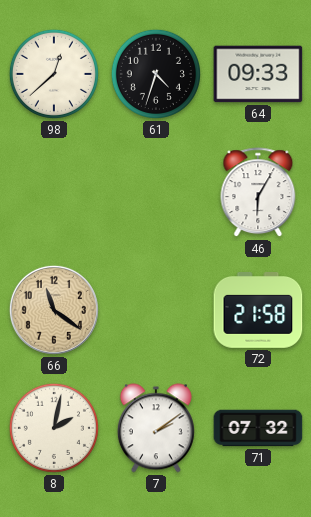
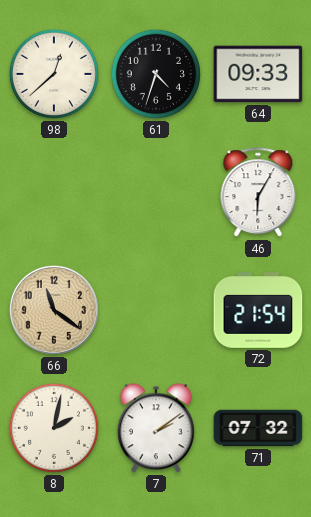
72: 21:58 -> 21:54 (258, 311)
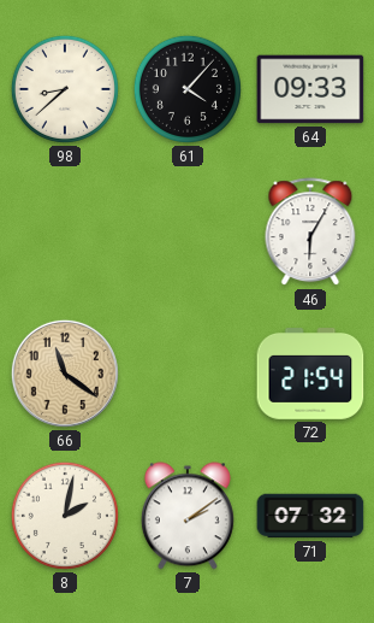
98: 12:38 -> 8:38 (65, 89)
61: 4:33 -> 4:07 (188, 89)
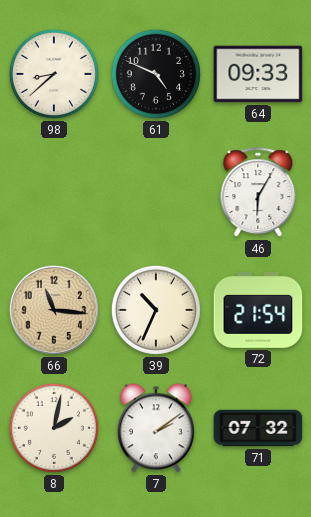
61: 4:07 -> 4:49 (156, 74)
66: 11:21 -> 11:16 (54, 310)
39: none -> 10:34 (156, 310)
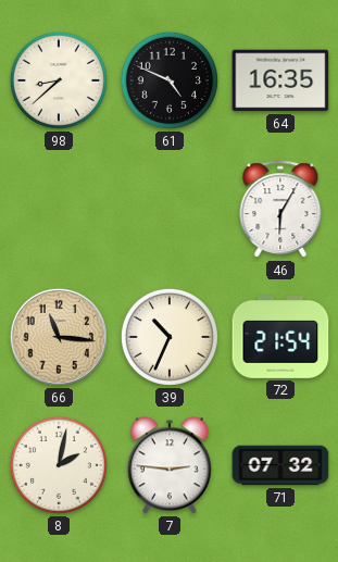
64: 09:33 -> 16:35 (280, 80)
7: 2:09 -> 2:46 (170, 465)
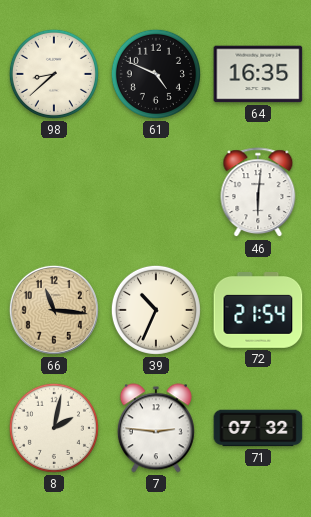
46: 6:05 -> 6:01 (258, 193)
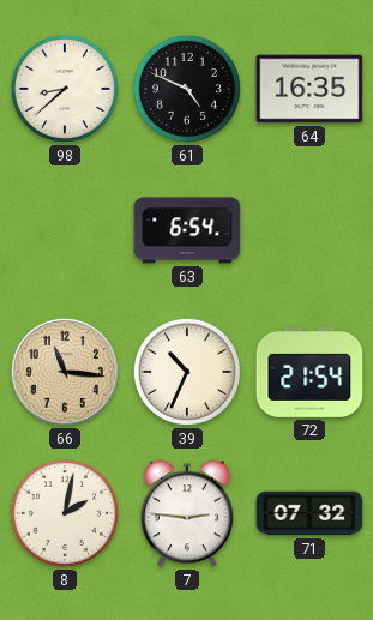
63: none -> 6:54 (187, 230)
46: 6:01 -> none (258, 193)
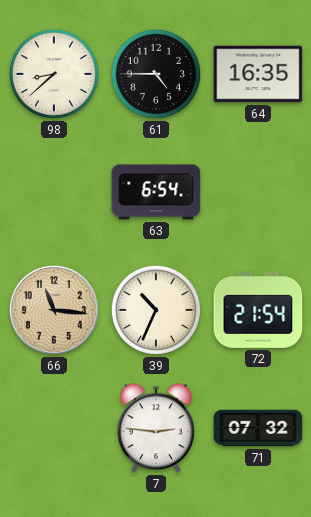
61: 4:49 -> 4:45 (156, 74)
8: 2:02 -> none (65, 513)
